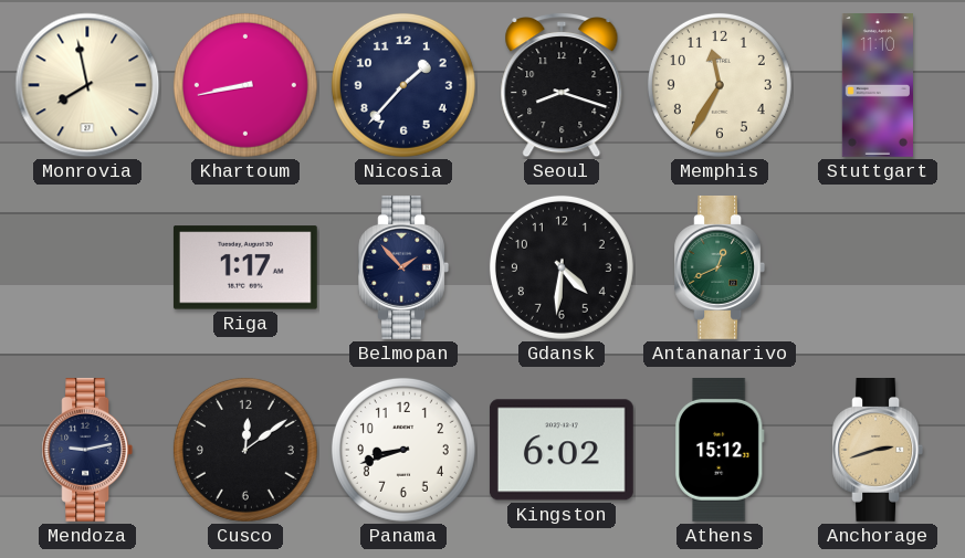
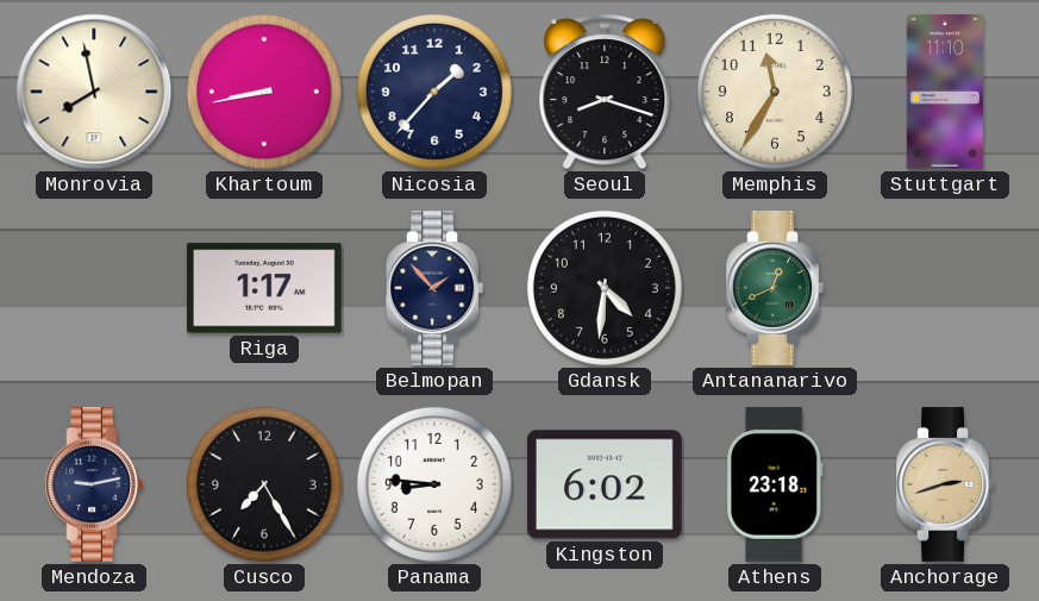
Cusco: 12:09 -> 7:25 (264, 484)
Panama: 8:42 -> 8:46 (434, 484)
Athens: 15:12 -> 23:18 (775, 484)
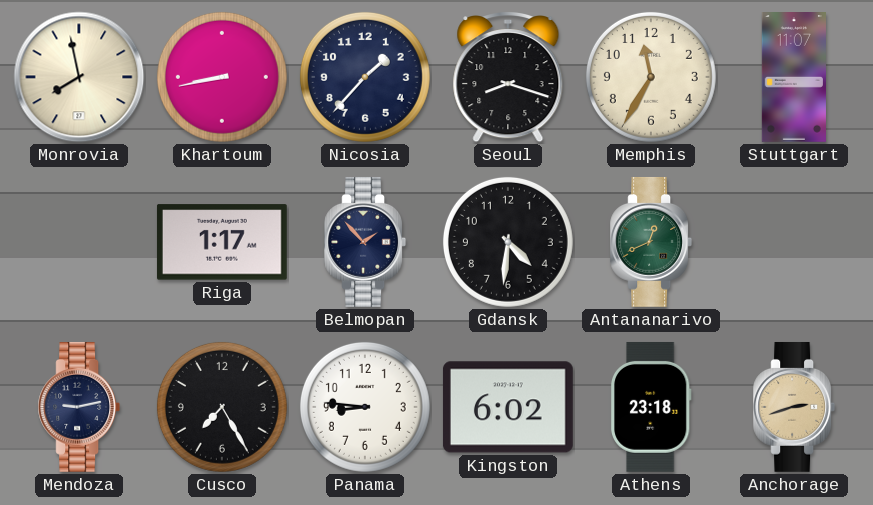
Stuttgart: 11:10 -> 11:07 (794, 78)
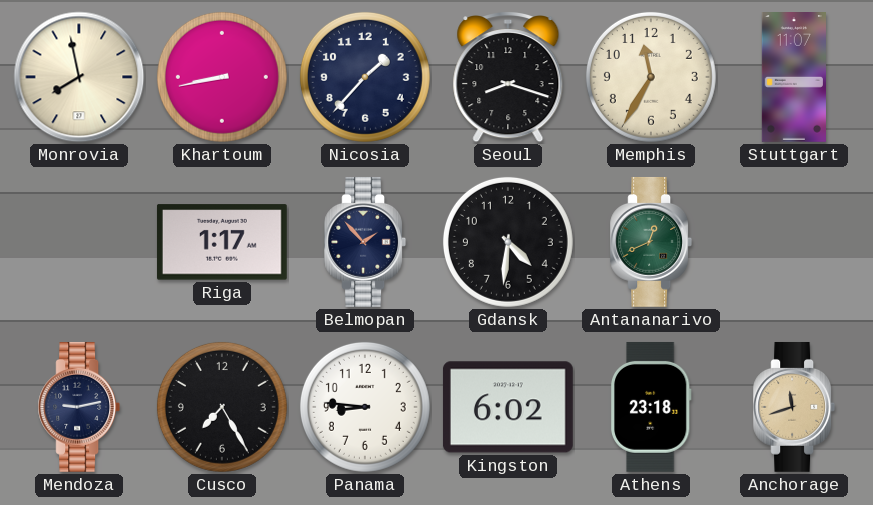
Anchorage: 2:42 -> 11:42 (794, 407)
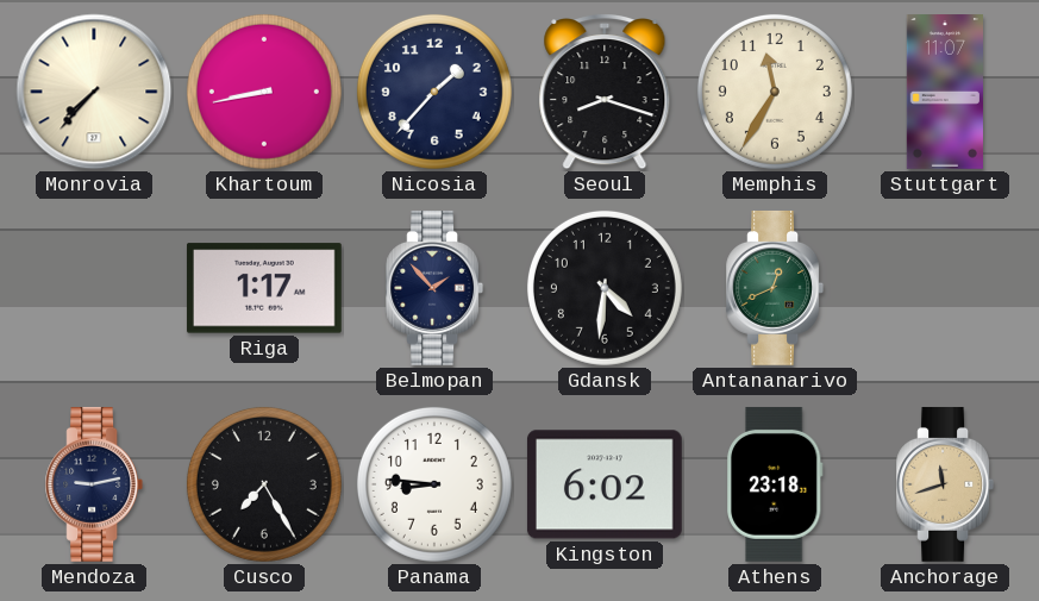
Monrovia: 7:58 -> 7:37 (94, 92)
